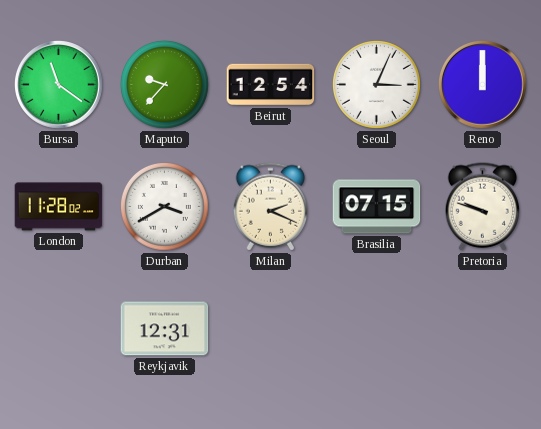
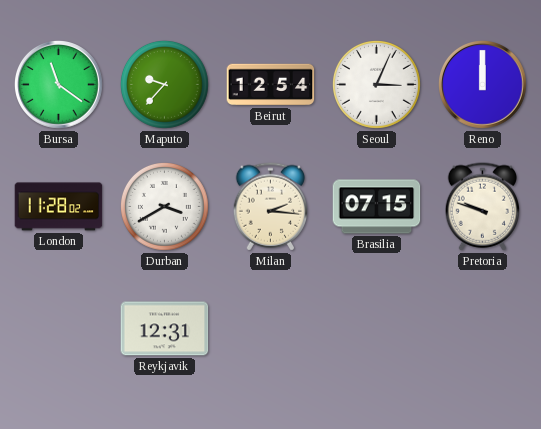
Milan: 2:19 -> 2:16 (270, 207)
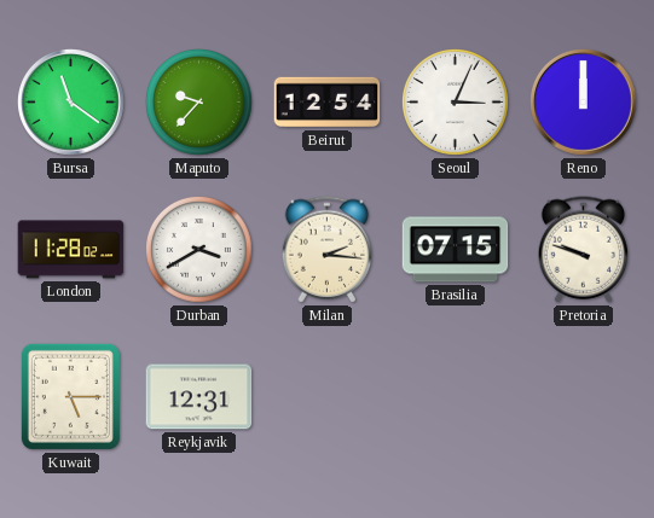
Kuwait: none -> 5:15 (70, 396)
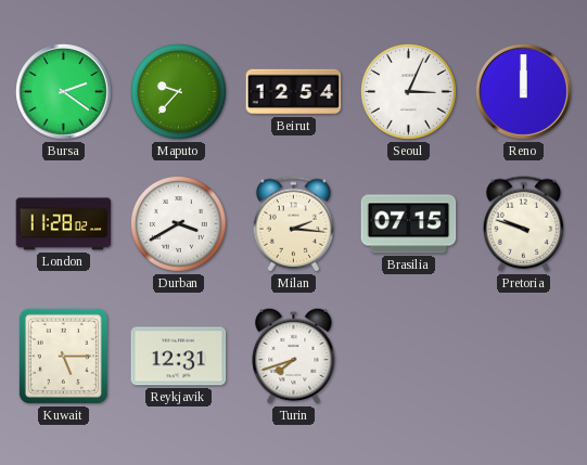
Bursa: 11:21 -> 2:21 (64, 92)
Turin: none -> 7:42 (294, 356)
